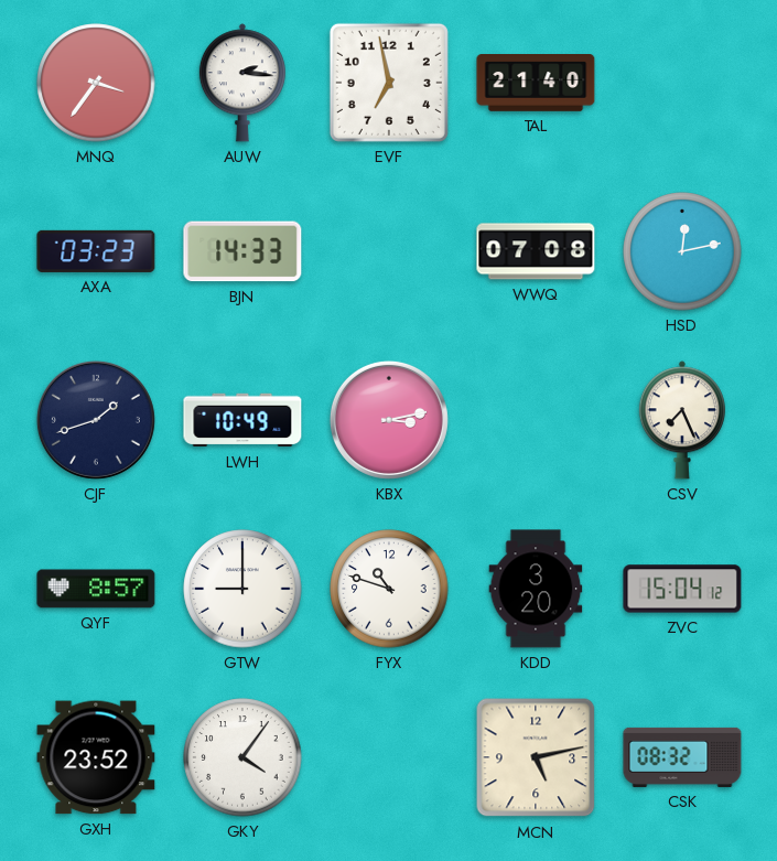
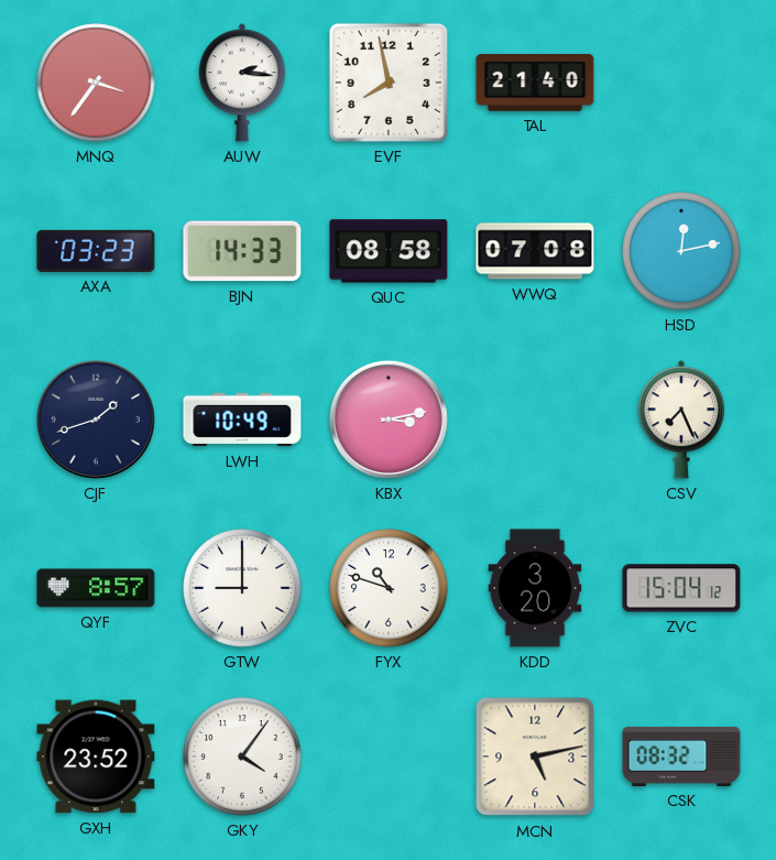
EVF: 6:58 -> 7:58 (389, 83)
QUC: none -> 08:58 (389, 251)
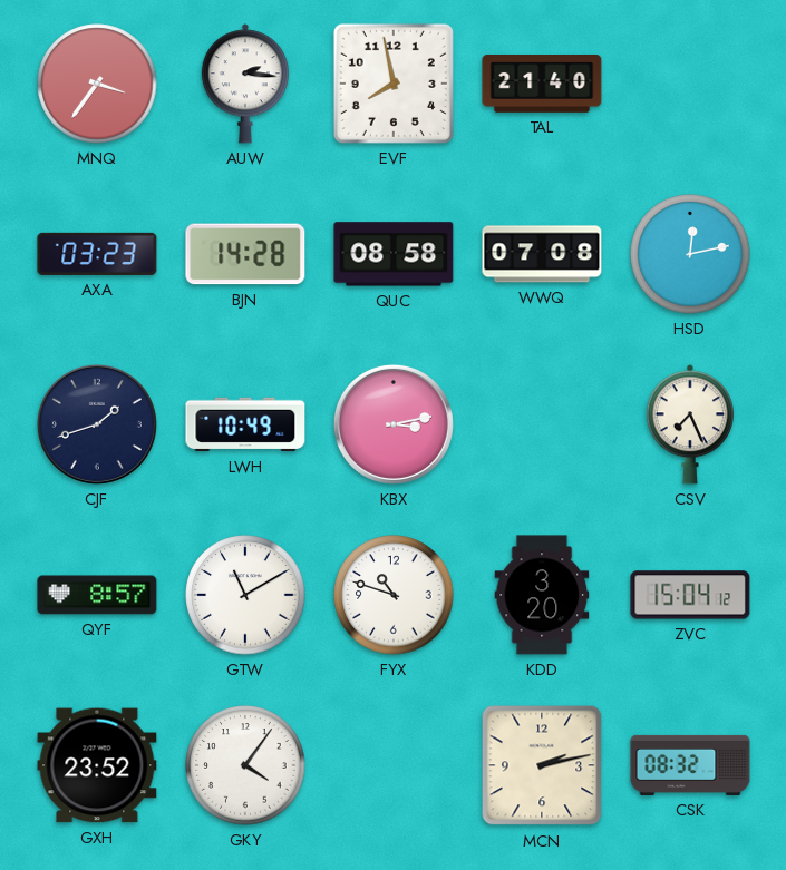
BJN: 14:33 -> 14:28 (245, 254)
GTW: 9:00 -> 11:10 (245, 595)
MCN: 5:13 -> 2:13 (542, 765)
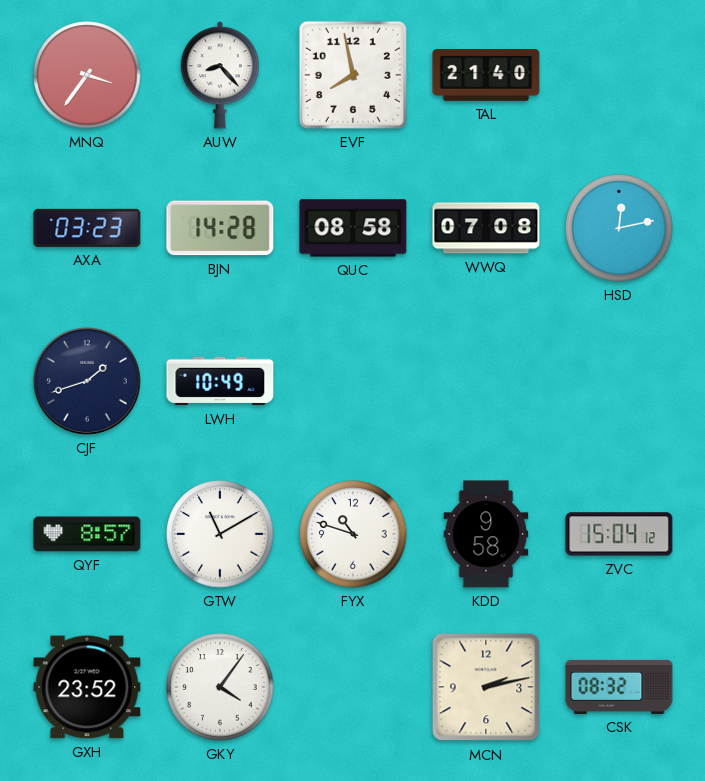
AUW: 2:16 -> 8:23 (220, 75)
KBX: 3:13 -> none (394, 424)
CSV: 7:26 -> none (690, 424)
KDD: 3:20 -> 9:58 (486, 534)
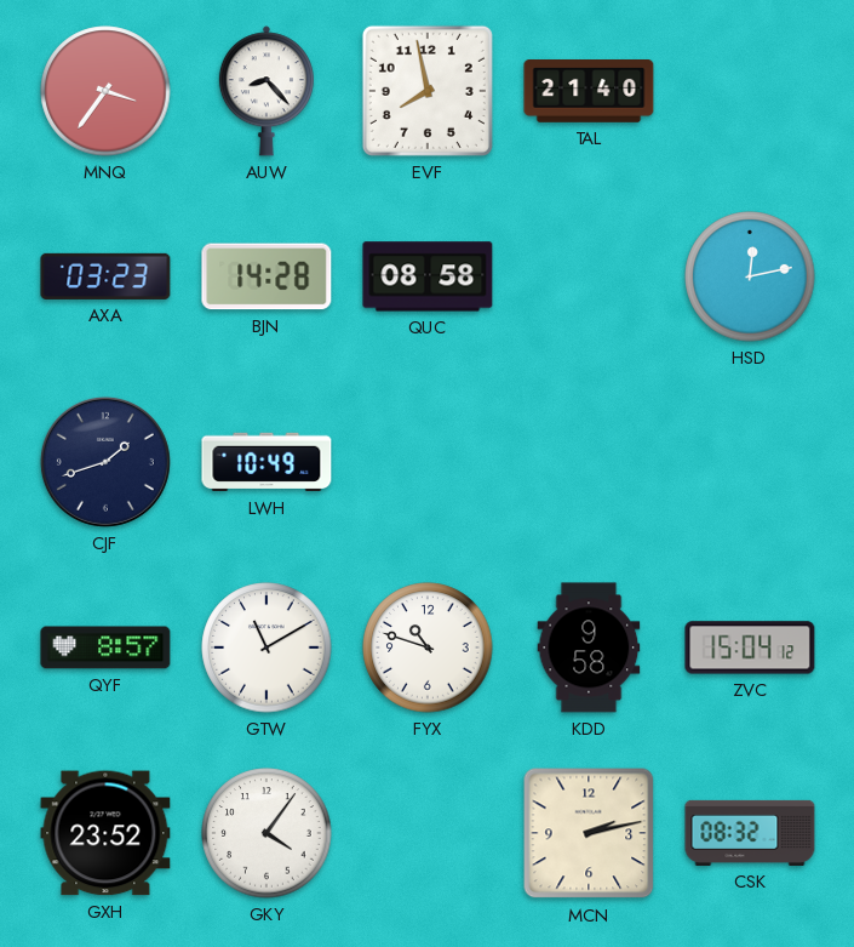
WWQ: 07:08 -> none (486, 228)
